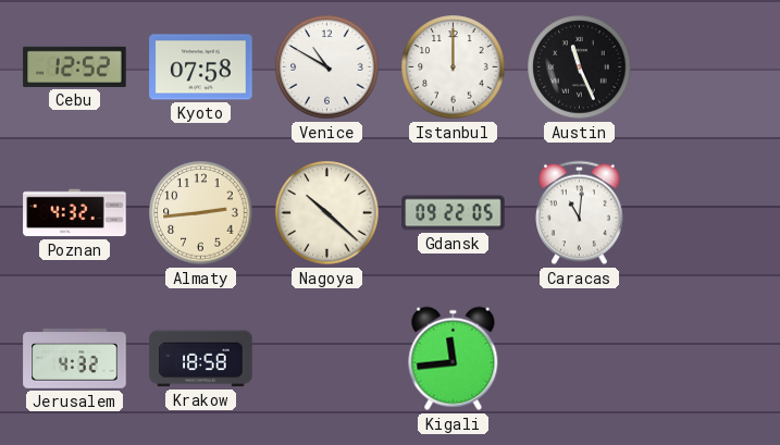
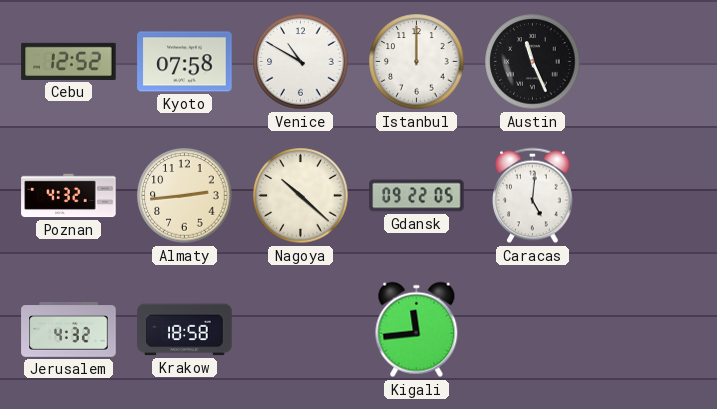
Caracas: 11:01 -> 5:01 (533, 196)
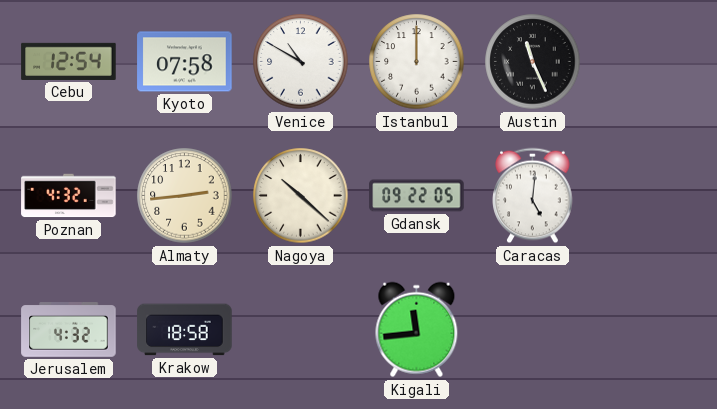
Cebu: 12:52 -> 12:54 (69, 61)
